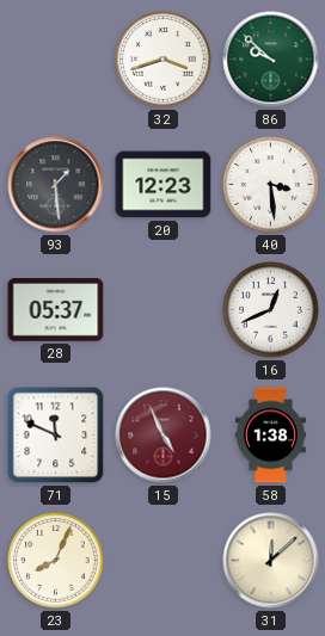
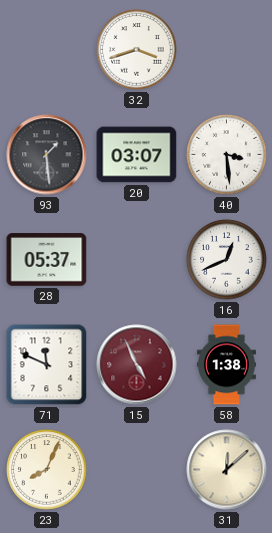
86: 9:52 -> none (271, 60)
20: 12:23 -> 03:07 (137, 155)
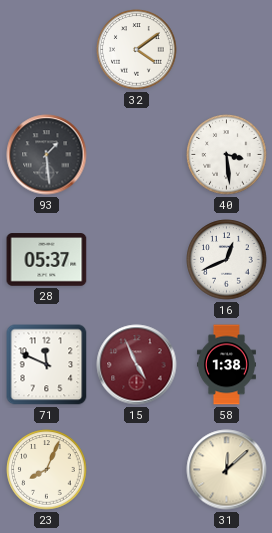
32: 3:42 -> 4:09 (137, 50)
20: 03:07 -> none (137, 155)
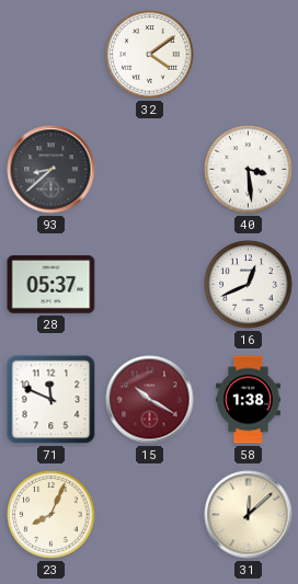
93: 1:29 -> 8:38 (51, 170)
15: 4:56 -> 10:20 (150, 400)
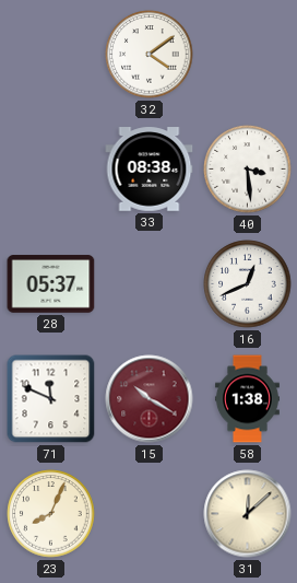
93: 8:38 -> none (51, 170)
33: none -> 08:38 (150, 170)
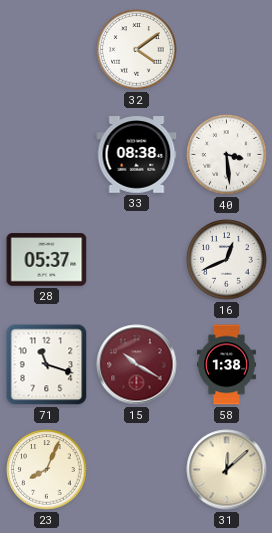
71: 11:49 -> 11:18 (47, 365)
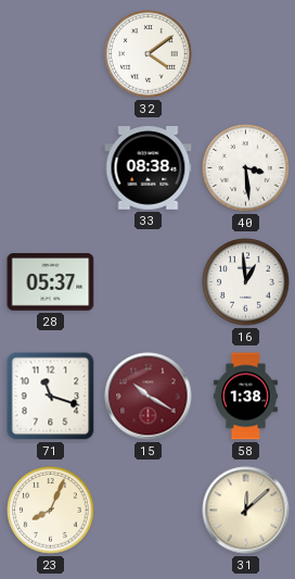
16: 12:41 -> 12:59 (246, 282)
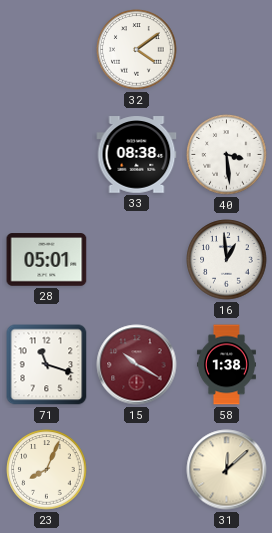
28: 05:37 -> 05:01 (47, 260)
